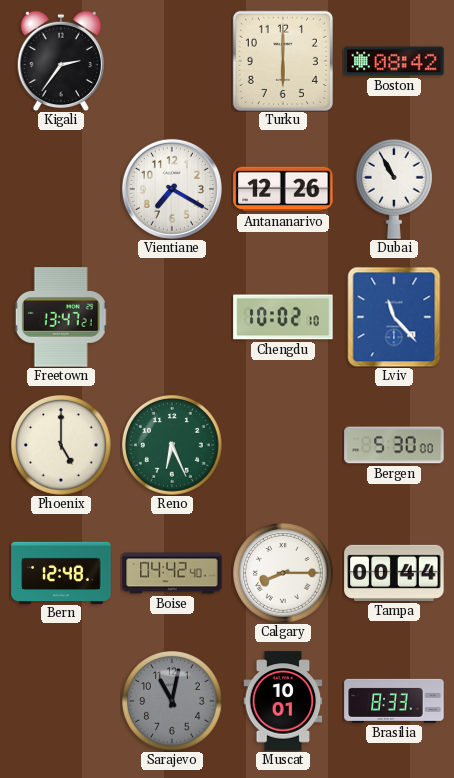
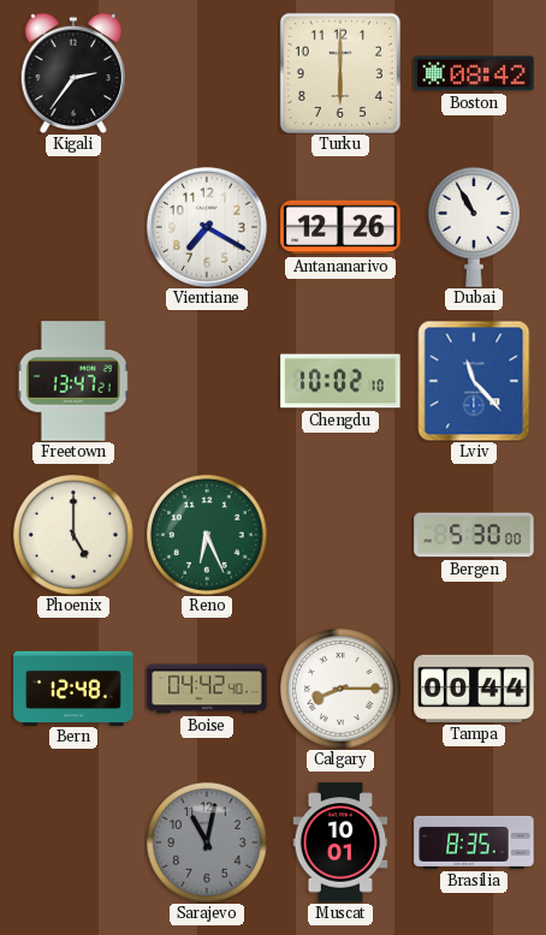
Brasilia: 8:33 -> 8:35 (474, 842)
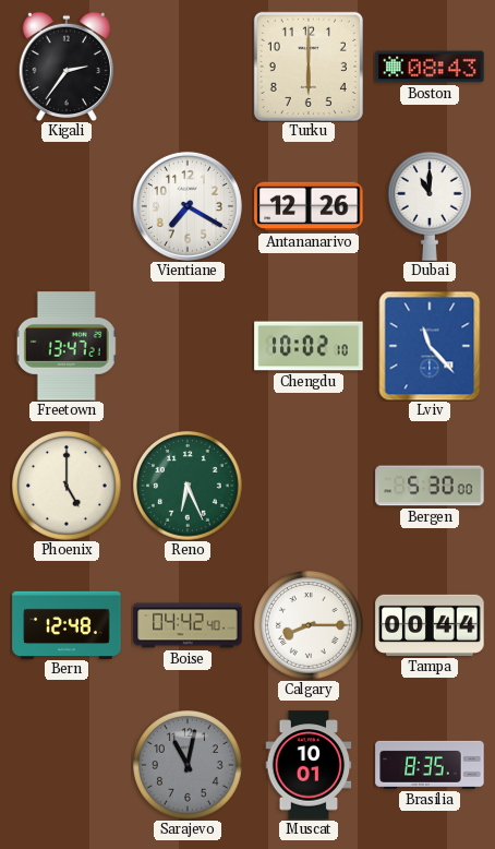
Boston: 08:42 -> 08:43 (430, 67)
Dubai: 10:55 -> 11:00 (431, 206)
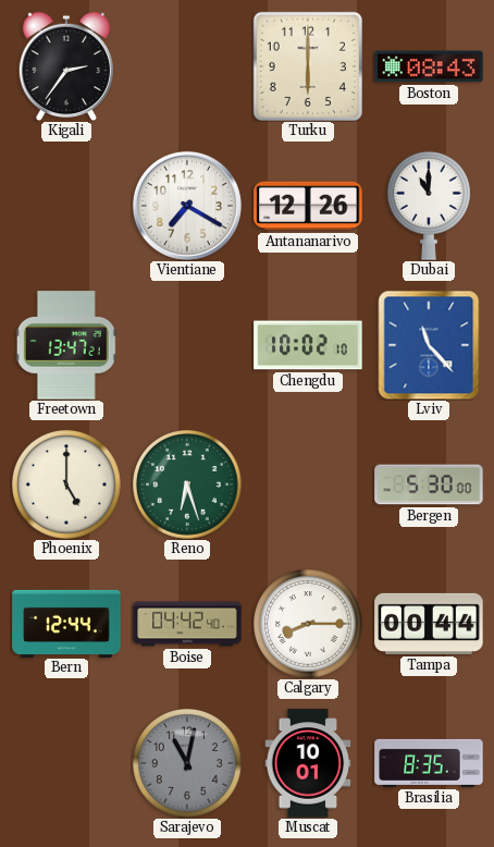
Reno: 6:26 -> 6:27 (188, 486)
Bern: 12:48 -> 12:44 (66, 623)
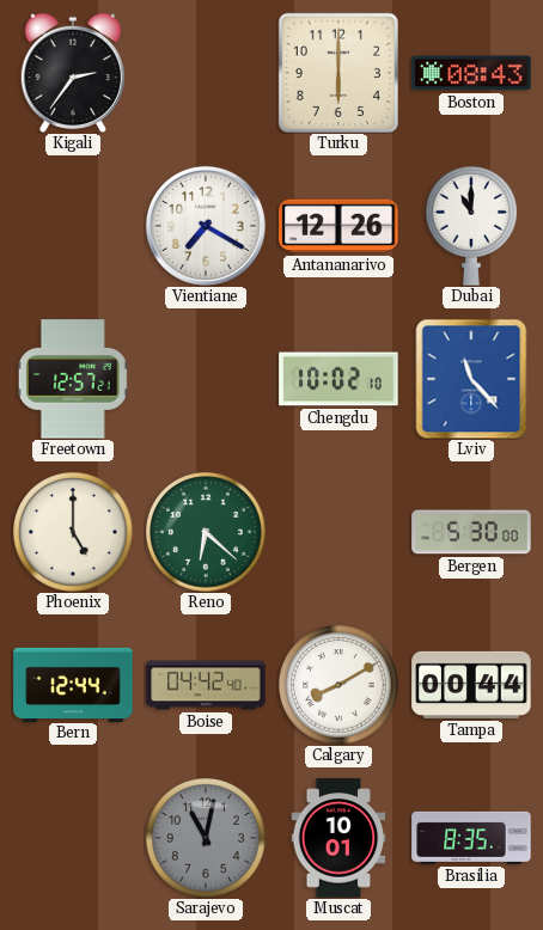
Freetown: 13:47 -> 12:57 (73, 379)
Reno: 6:27 -> 6:22 (207, 533)
Calgary: 8:15 -> 8:10 (340, 686)
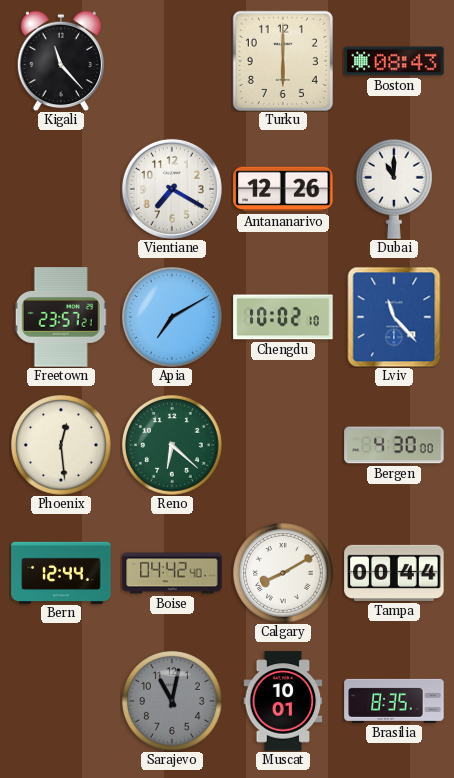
Kigali: 2:36 -> 11:23 (60, 61)
Freetown: 12:57 -> 23:57 (61, 317)
Apia: none -> 7:10 (173, 318)
Phoenix: 5:00 -> 12:29 (62, 446)
Bergen: 5:30 -> 4:30 (394, 445)
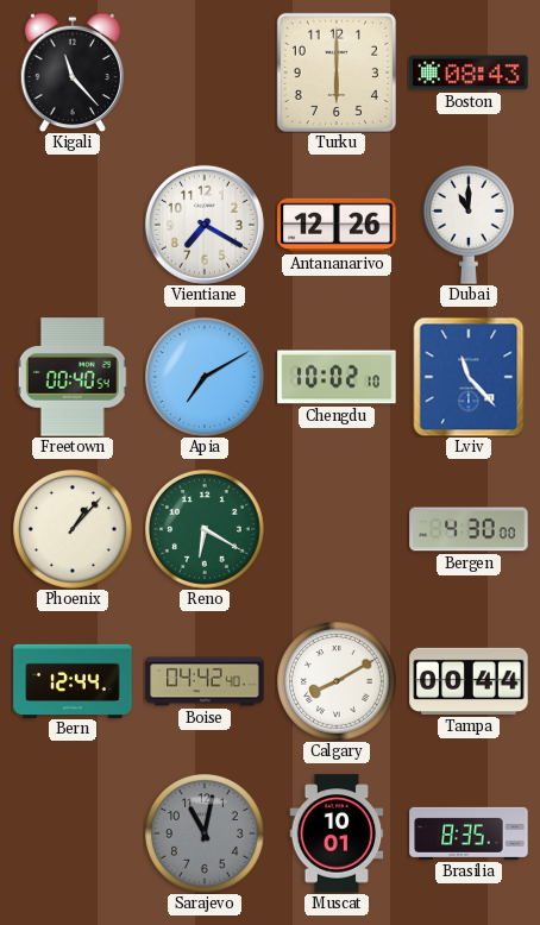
Freetown: 23:57 -> 00:40 (73, 377)
Phoenix: 12:29 -> 1:07 (74, 530)
Reno: 6:22 -> 6:20 (206, 530)
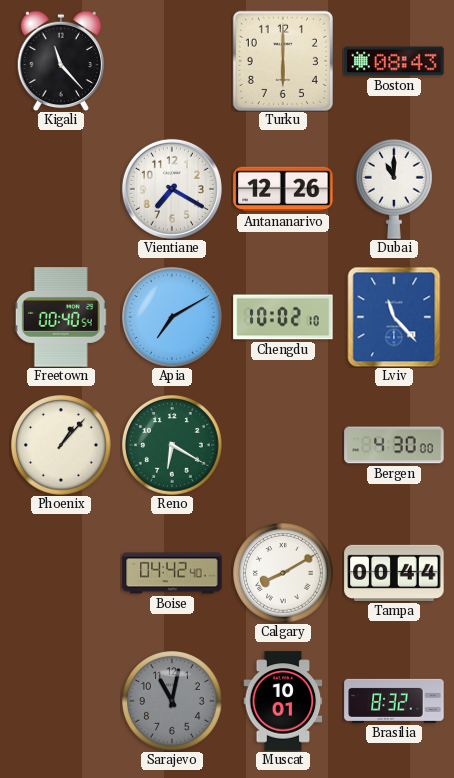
Bern: 12:44 -> none (73, 680)
Brasilia: 8:35 -> 8:32 (394, 701)
